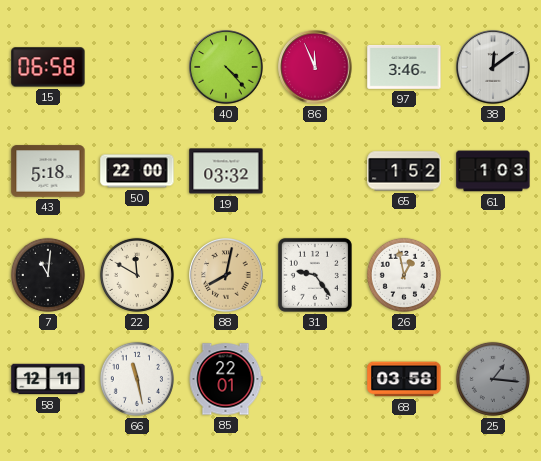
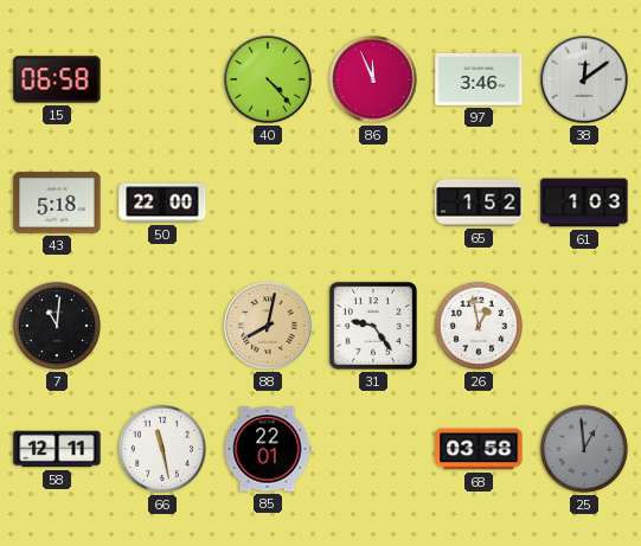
19: 03:32 -> none (226, 171)
22: 11:50 -> none (137, 275)
25: 1:16 -> 12:59 (584, 449)
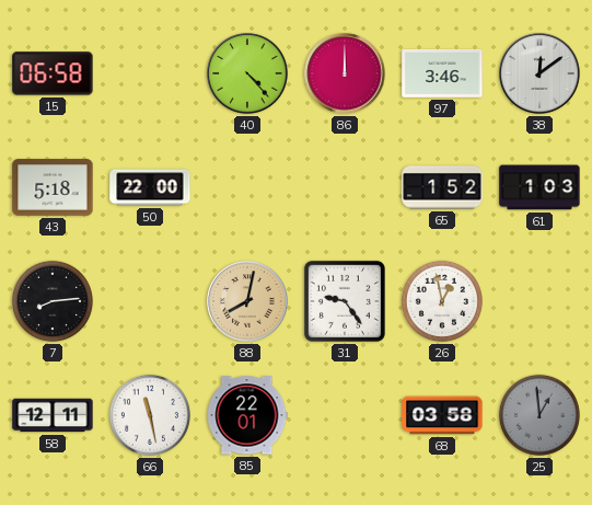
86: 11:56 -> 12:00 (345, 73)
7: 11:01 -> 8:14 (53, 301)
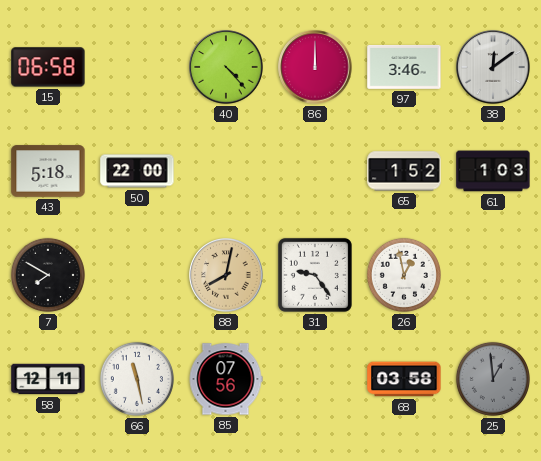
7: 8:14 -> 7:50 (48, 275)
85: 22:01 -> 07:56 (226, 379)
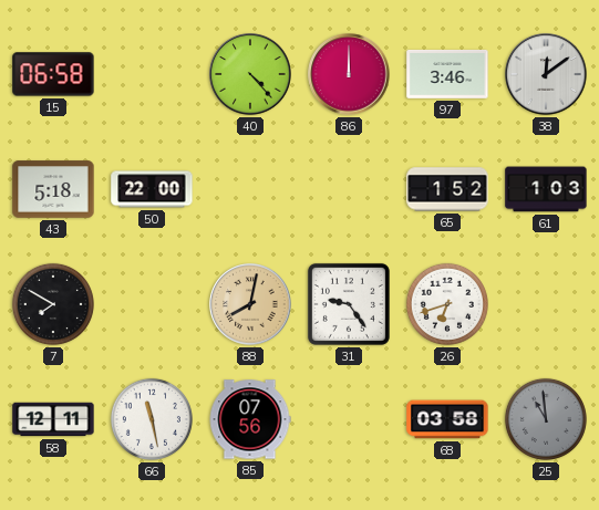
26: 12:58 -> 6:42 (447, 304)
25: 12:59 -> 10:59 (546, 419)
